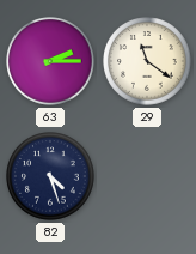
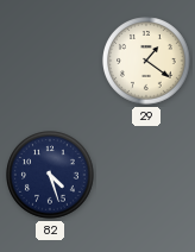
63: 2:15 -> none (50, 61)
29: 11:21 -> 1:21 (146, 61)
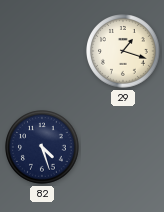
29: 1:21 -> 1:18 (123, 51)
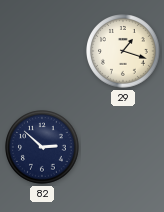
82: 4:27 -> 2:52 (42, 147)
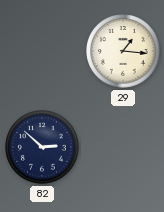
29: 1:18 -> 1:16 (123, 51)
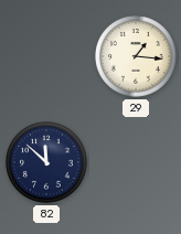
82: 2:52 -> 11:52 (46, 162)
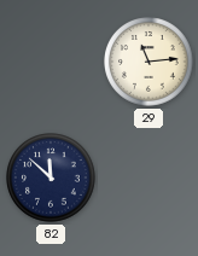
29: 1:16 -> 11:14 (148, 62)
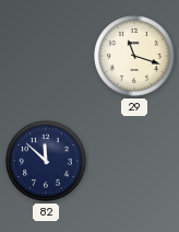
29: 11:14 -> 11:18 (134, 56)
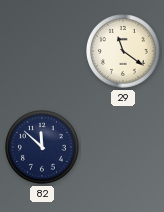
29: 11:18 -> 11:21 (123, 51)
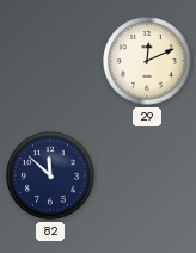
29: 11:21 -> 12:11 (147, 61)
